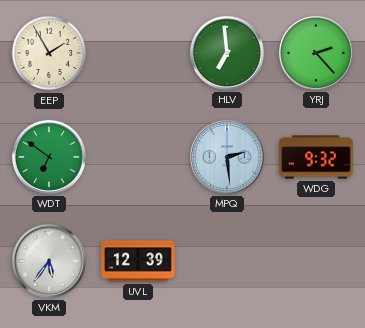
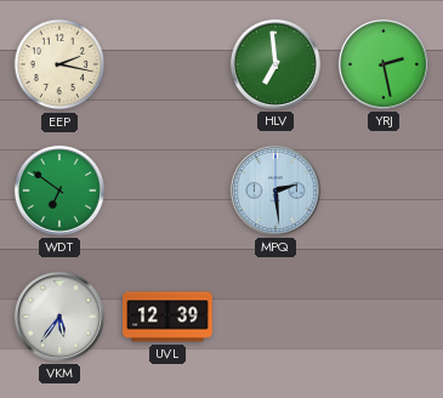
EEP: 1:55 -> 2:17 (59, 64)
YRJ: 2:23 -> 2:28 (384, 64)
WDG: 9:32 -> none (316, 157)
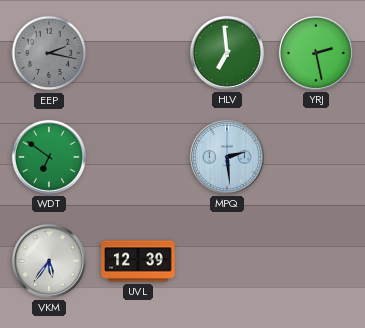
EEP dial: cream -> grey (49, 53)
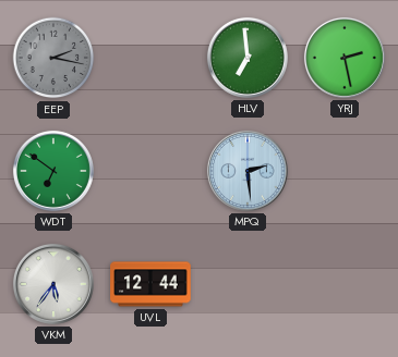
UVL: 12:39 -> 12:44 (150, 284)
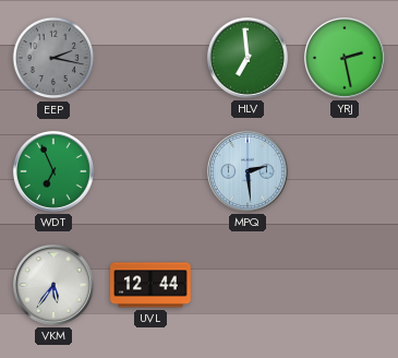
WDT: 6:51 -> 6:56 (53, 171)
